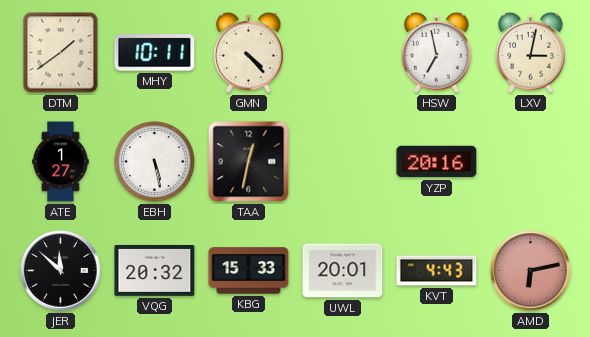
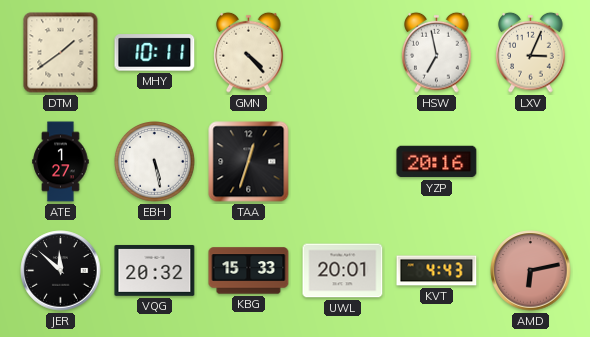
LXV: 3:02 -> 3:04 (531, 52)
TAA: 12:32 -> 12:33 (249, 162)
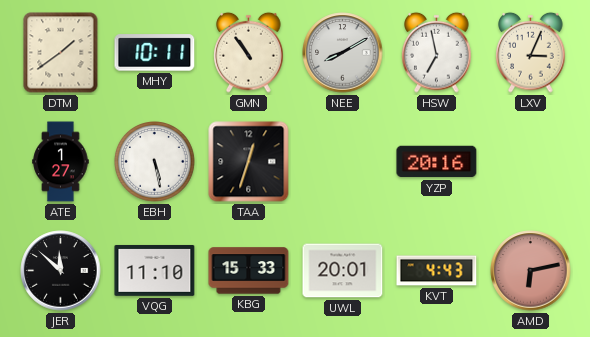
GMN: 4:23 -> 10:54 (249, 52)
NEE: none -> 8:10 (343, 53)
VQG: 20:32 -> 11:10 (155, 270)
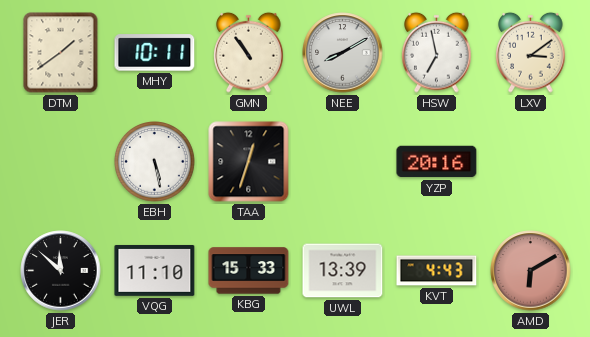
LXV: 3:04 -> 3:09 (531, 52)
ATE: 1:27 -> none (61, 162)
UWL: 20:01 -> 13:39 (343, 271)
AMD: 6:13 -> 6:10 (531, 271)
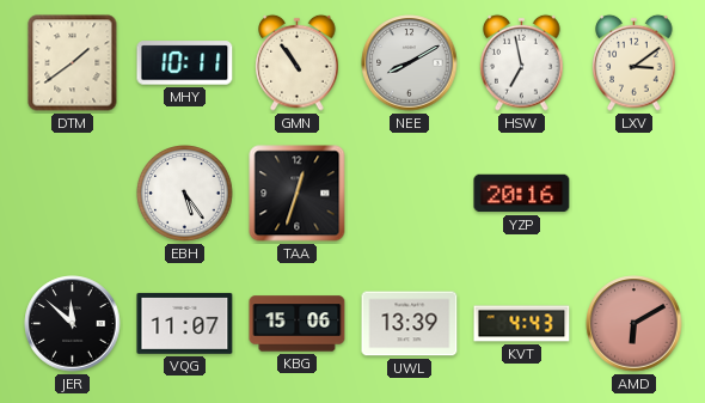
EBH: 5:28 -> 5:24 (185, 194)
VQG: 11:10 -> 11:07 (185, 323)
KBG: 15:33 -> 15:06 (298, 324)
